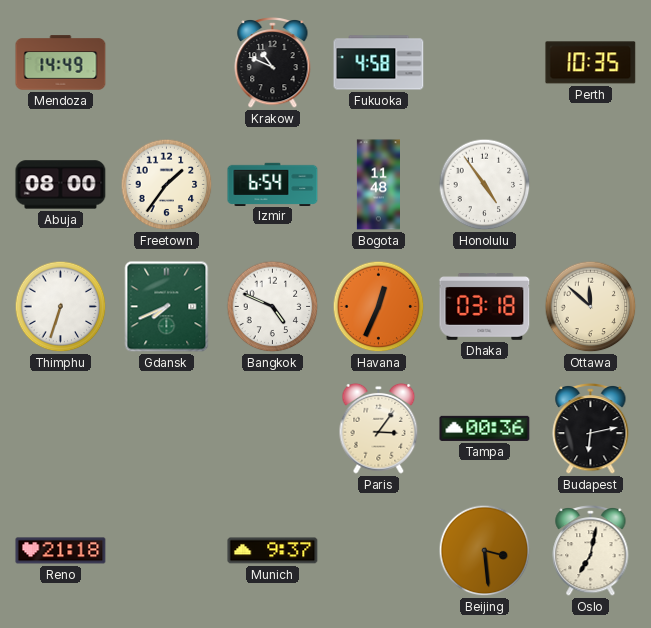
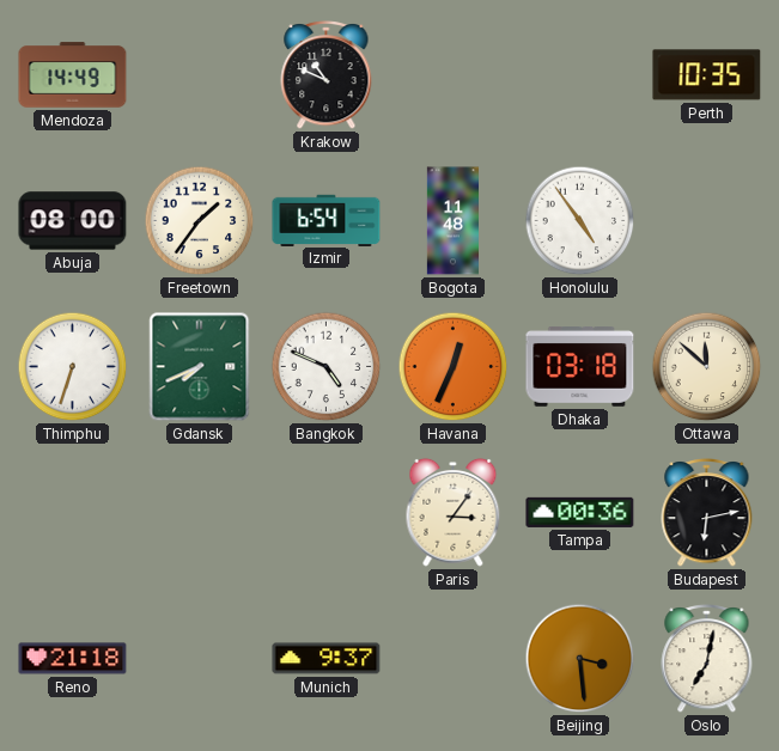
Fukuoka: 4:58 -> none (379, 63)
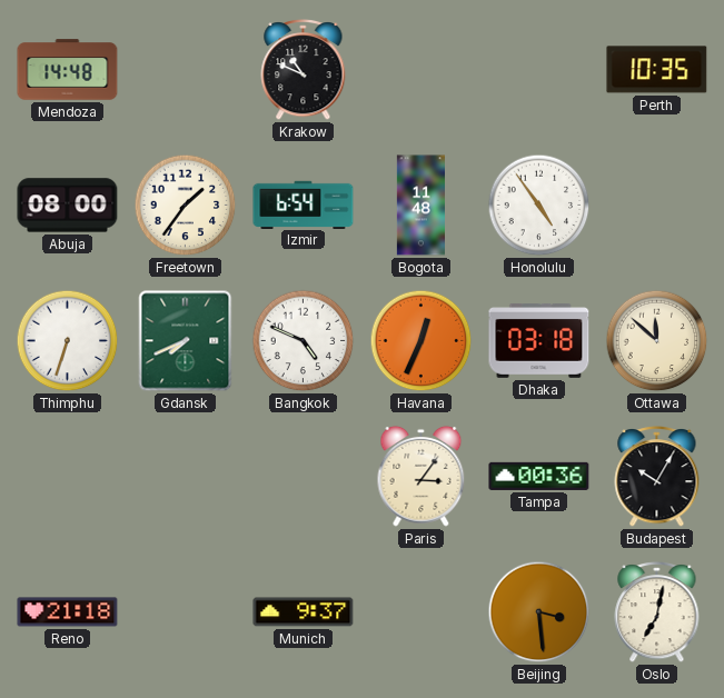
Mendoza: 14:49 -> 14:48 (68, 70)
Budapest: 6:13 -> 10:05 (657, 477)
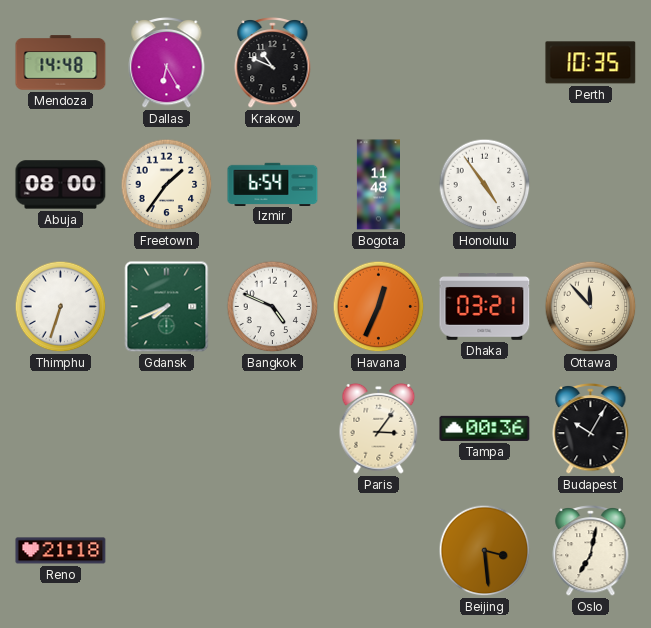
Dallas: none -> 6:25 (167, 63)
Dhaka: 03:18 -> 03:21 (485, 307)
Ottawa: 11:52 -> 11:53 (591, 307)
Munich: 9:37 -> none (304, 612)
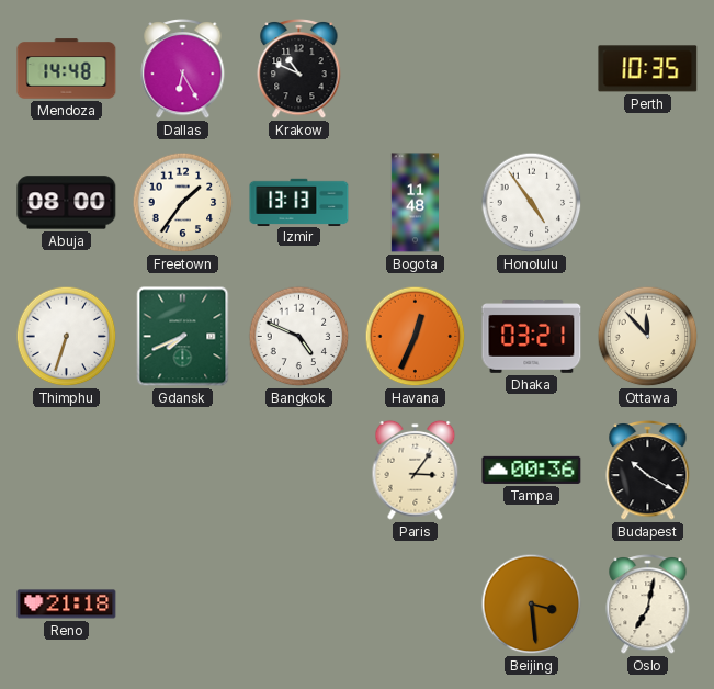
Izmir: 6:54 -> 13:13 (299, 202)
Budapest: 10:05 -> 10:20 (648, 471)
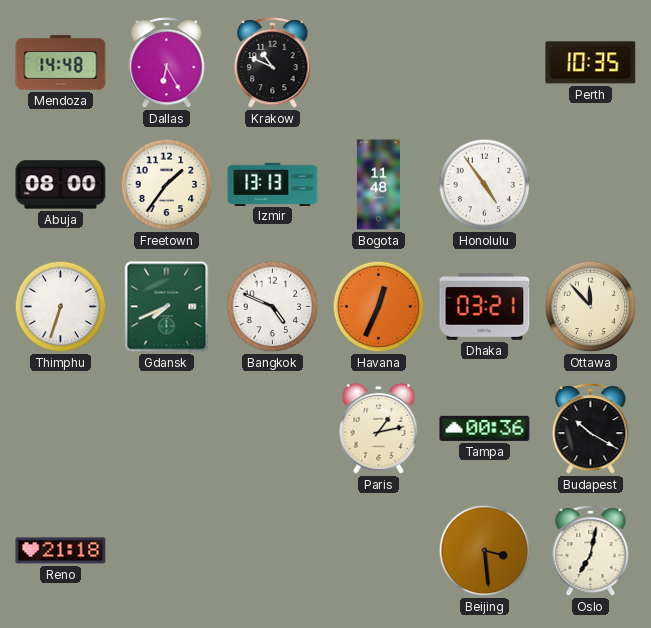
Paris: 3:06 -> 1:13 (379, 428)
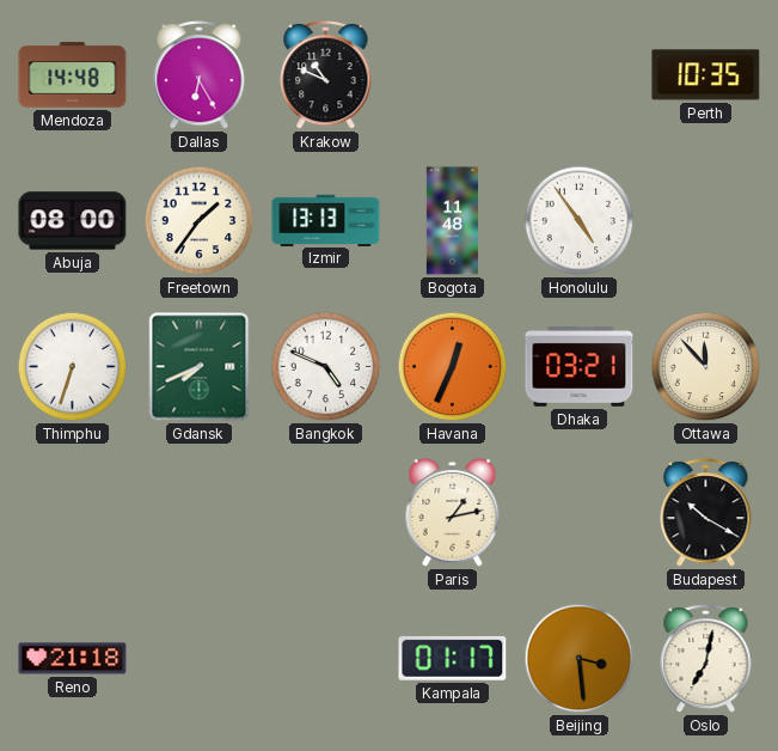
Tampa: 00:36 -> none (485, 428)
Kampala: none -> 01:17 (453, 658)
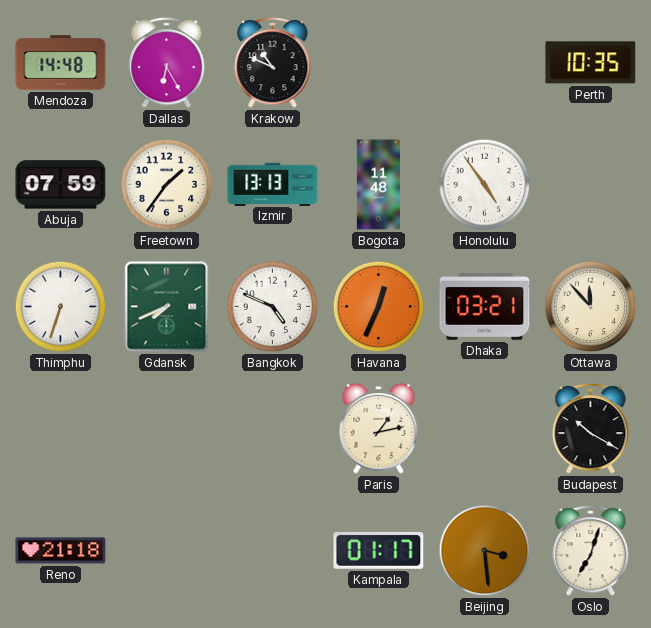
Abuja: 08:00 -> 07:59 (61, 185)
Oslo: 7:02 -> 7:03 (591, 551)
